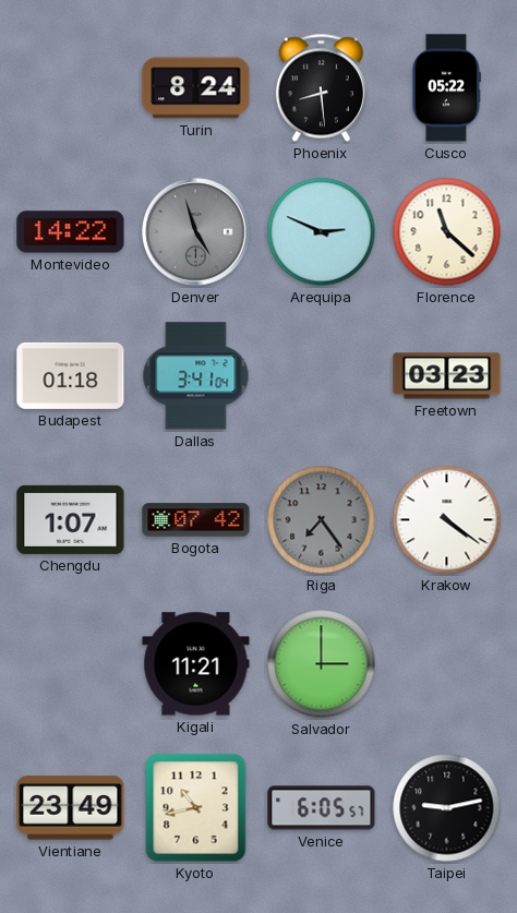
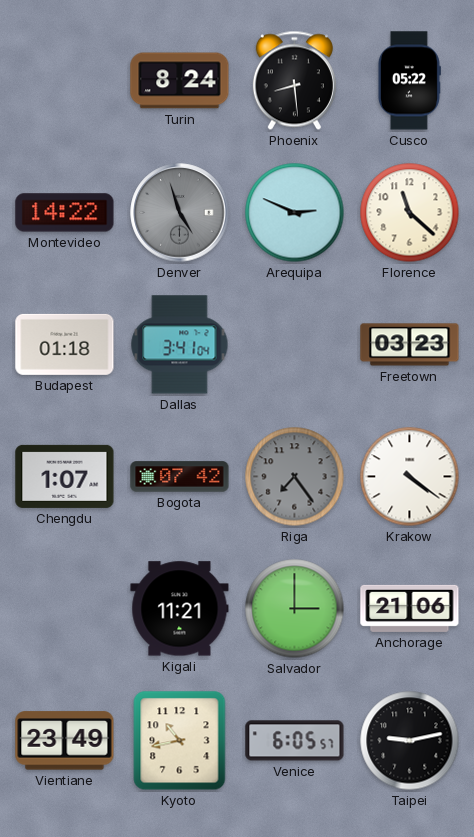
Anchorage: none -> 21:06 (410, 608)
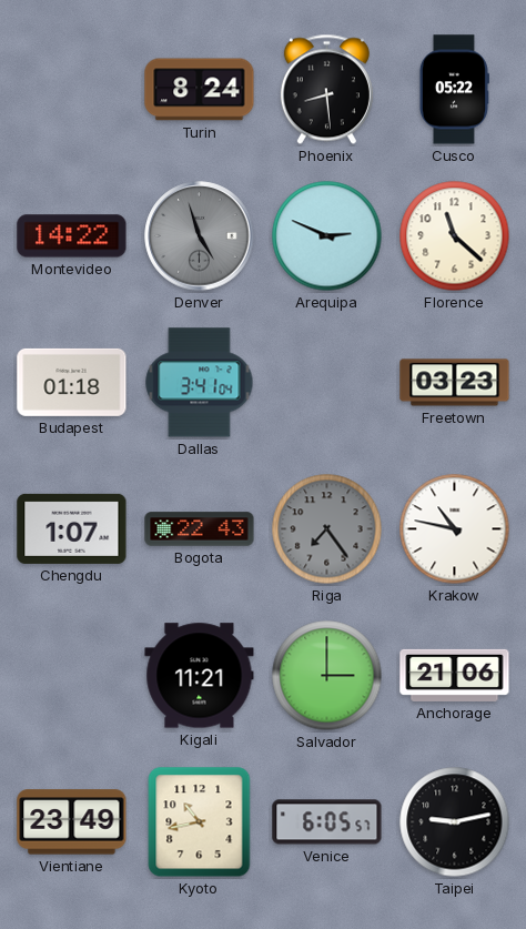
Bogota: 07:42 -> 22:43 (200, 529)
Krakow: 4:21 -> 10:47 (455, 529)
